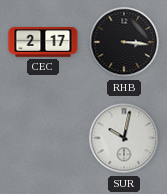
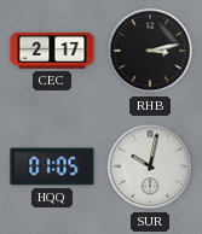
RHB: 3:16 -> 3:13 (150, 51)
HQQ: none -> 01:05 (52, 166)
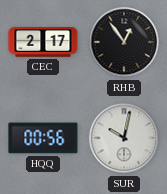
RHB: 3:13 -> 12:54 (124, 42)
HQQ: 01:05 -> 00:56 (43, 138)
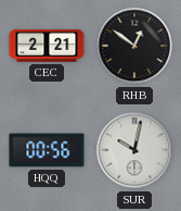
CEC: 2:17 -> 2:21 (47, 47)
RHB: 12:54 -> 12:51 (134, 46)
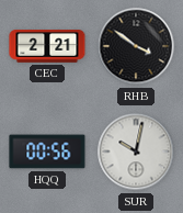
RHB: 12:51 -> 3:51 (136, 46)
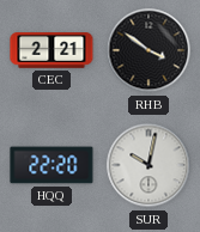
HQQ: 00:56 -> 22:20 (51, 165)
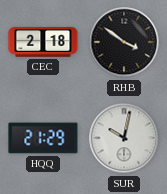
CEC: 2:21 -> 2:18 (43, 43)
HQQ: 22:20 -> 21:29 (43, 138)
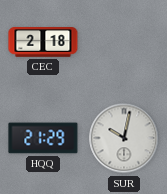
RHB: 3:51 -> none (124, 42)
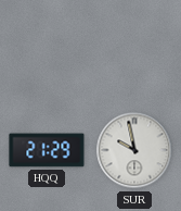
CEC: 2:18 -> none (43, 43)
SUR: 10:02 -> 9:58 (134, 150)
